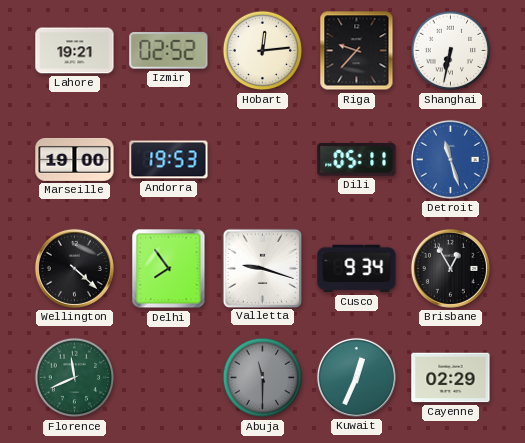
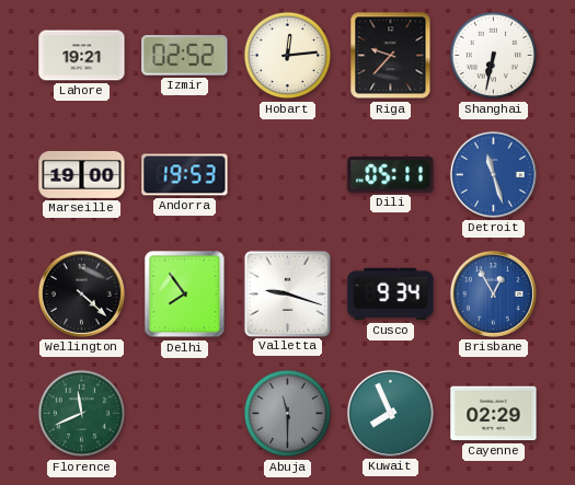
Brisbane dial: black -> blue (493, 293)
Kuwait: 12:34 -> 7:56 (390, 413)
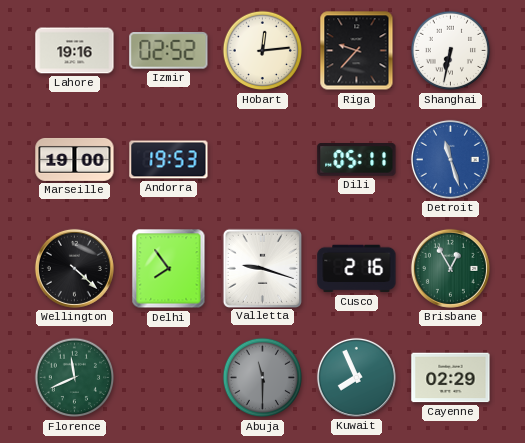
Lahore: 19:21 -> 19:16 (75, 51)
Cusco: 9:34 -> 2:16 (357, 269)
Brisbane dial: blue -> green (450, 268)
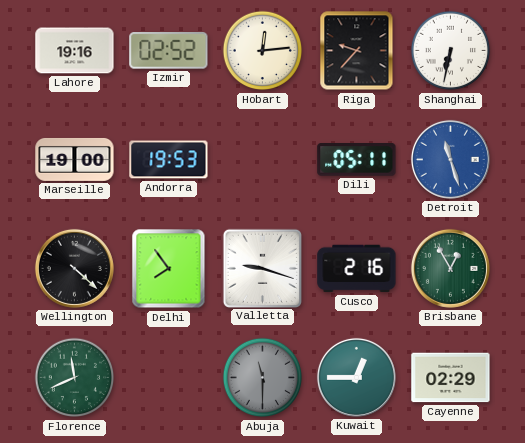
Kuwait: 7:56 -> 12:45 (356, 377)
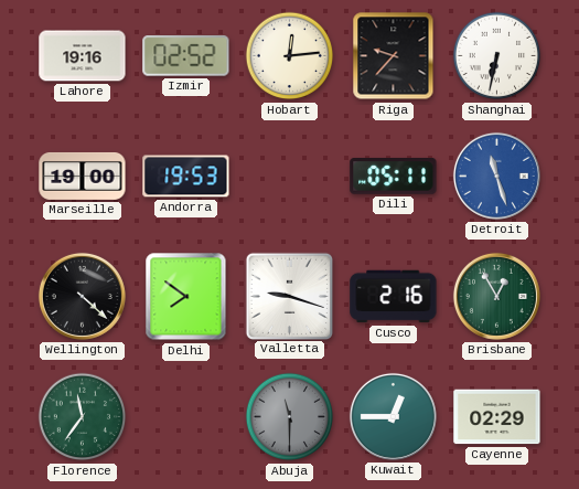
Delhi: 7:54 -> 7:51 (186, 297)
Florence: 11:41 -> 11:36 (83, 417)
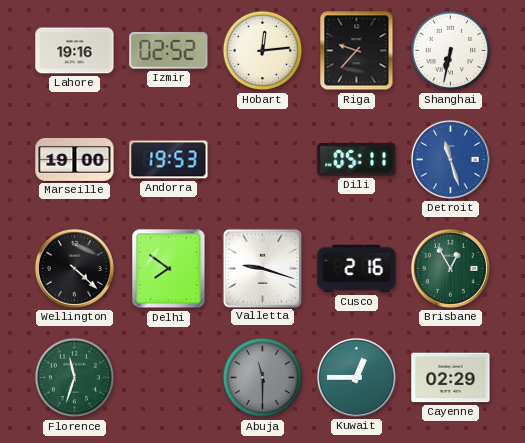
Florence: 11:36 -> 11:33 (75, 378)
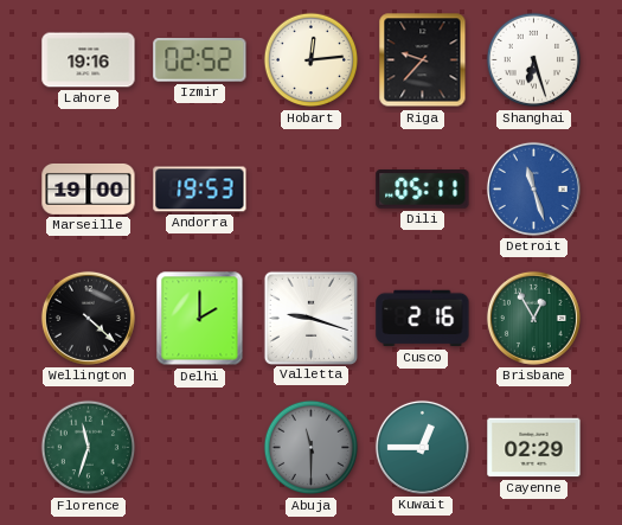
Shanghai: 6:32 -> 6:27 (534, 60)
Delhi: 7:51 -> 2:00 (200, 319)
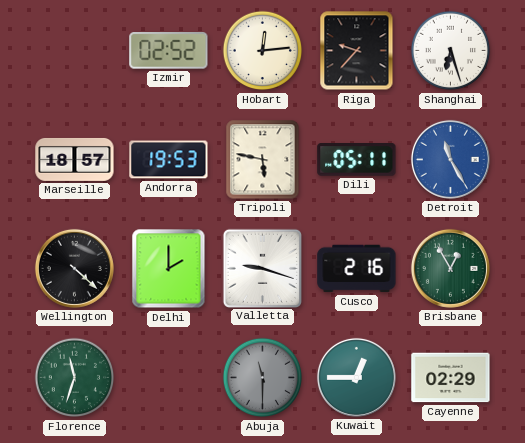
Lahore: 19:16 -> none (89, 60)
Marseille: 19:00 -> 18:57 (75, 160)
Tripoli: none -> 5:47 (263, 160)
Detroit: 11:27 -> 11:25 (450, 159)
